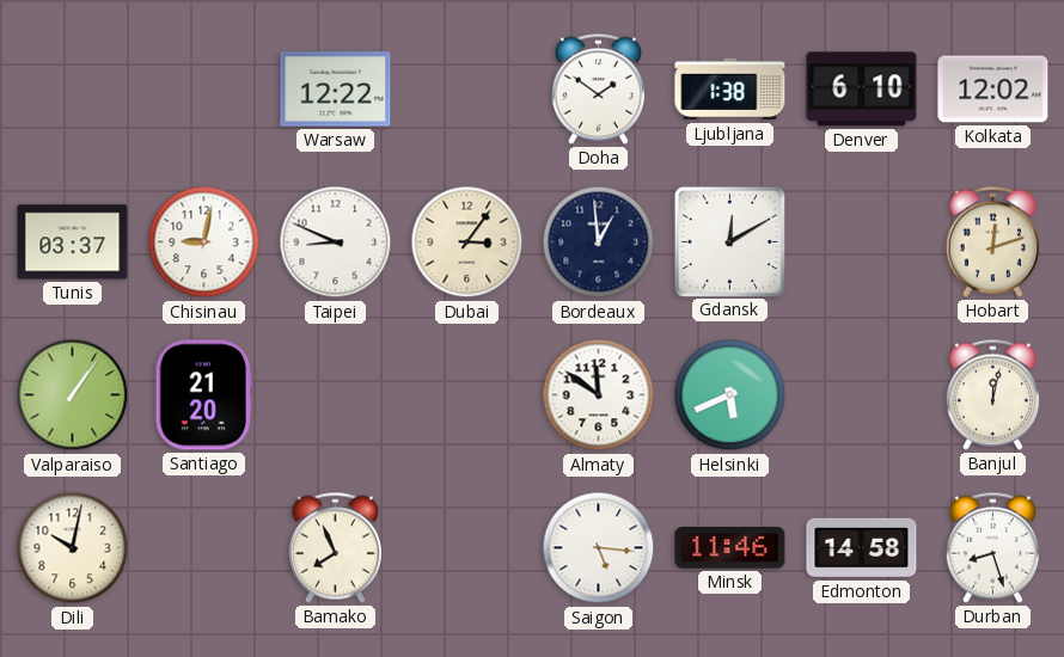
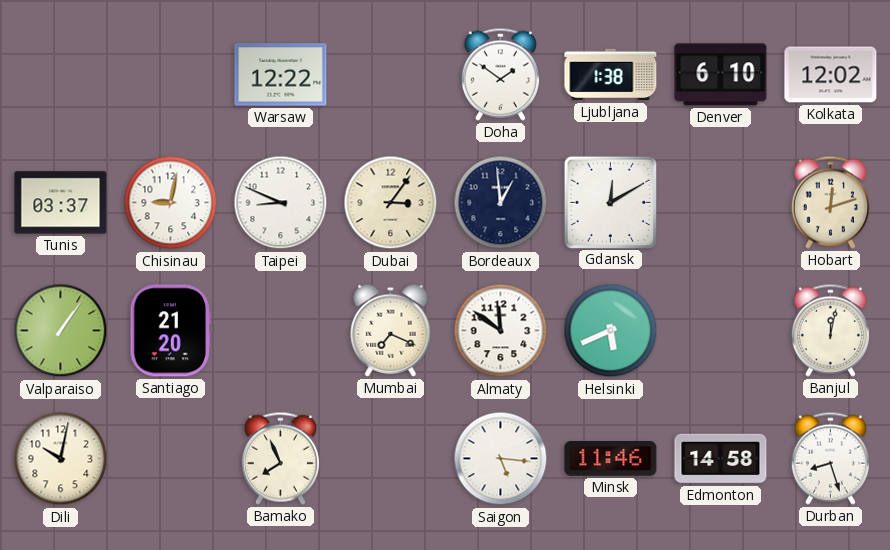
Mumbai: none -> 7:19 (391, 330)
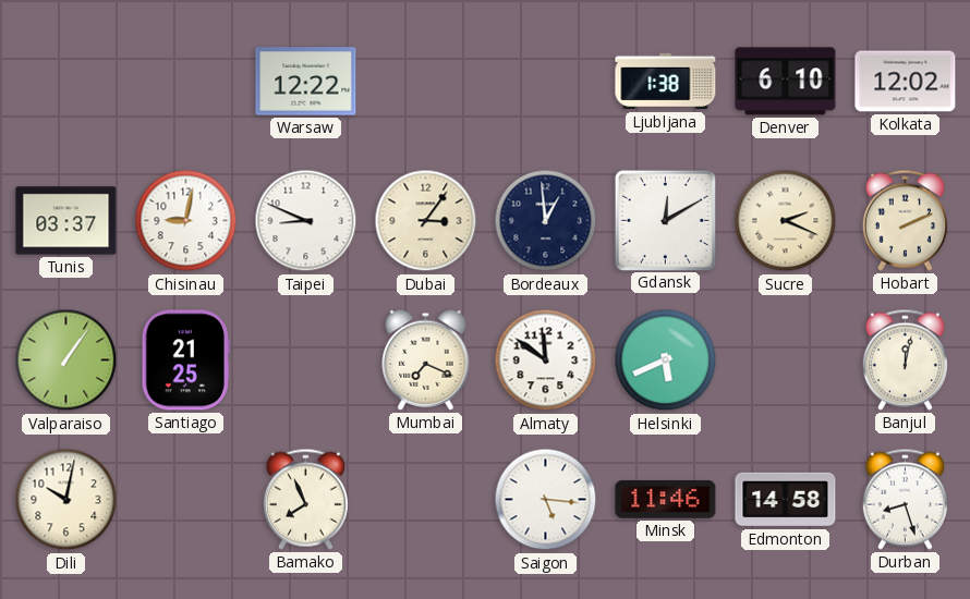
Doha: 1:51 -> none (500, 74)
Sucre: none -> 2:19 (786, 221)
Hobart: 12:12 -> 2:11 (905, 220)
Santiago: 21:20 -> 21:25 (185, 360)
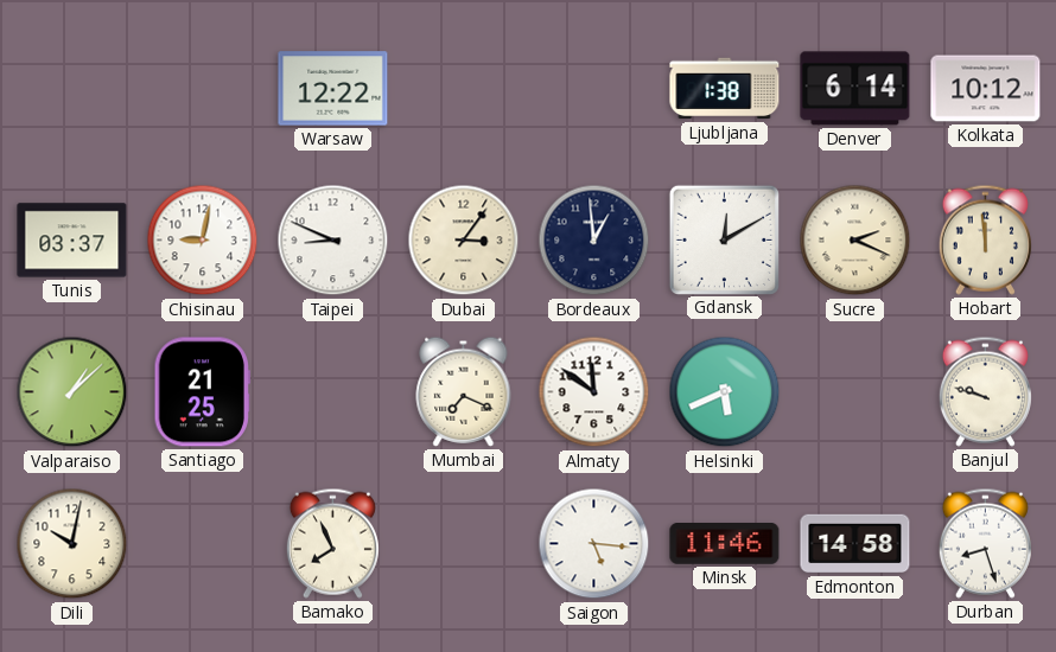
Denver: 6:10 -> 6:14 (855, 89)
Kolkata: 12:02 -> 10:12 (986, 89)
Hobart: 2:11 -> 11:59 (985, 239)
Valparaiso: 1:06 -> 1:08 (72, 392)
Banjul: 12:02 -> 9:48 (985, 391)
